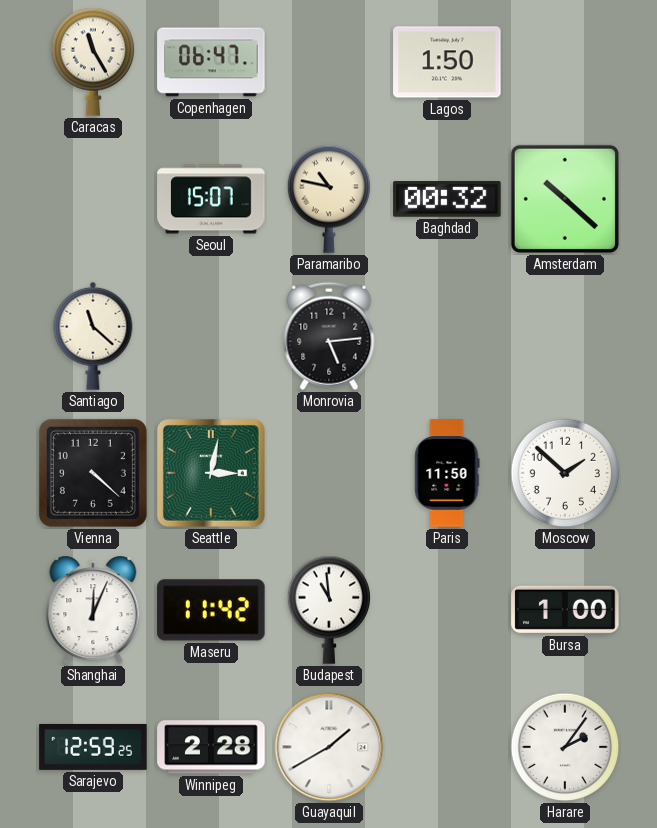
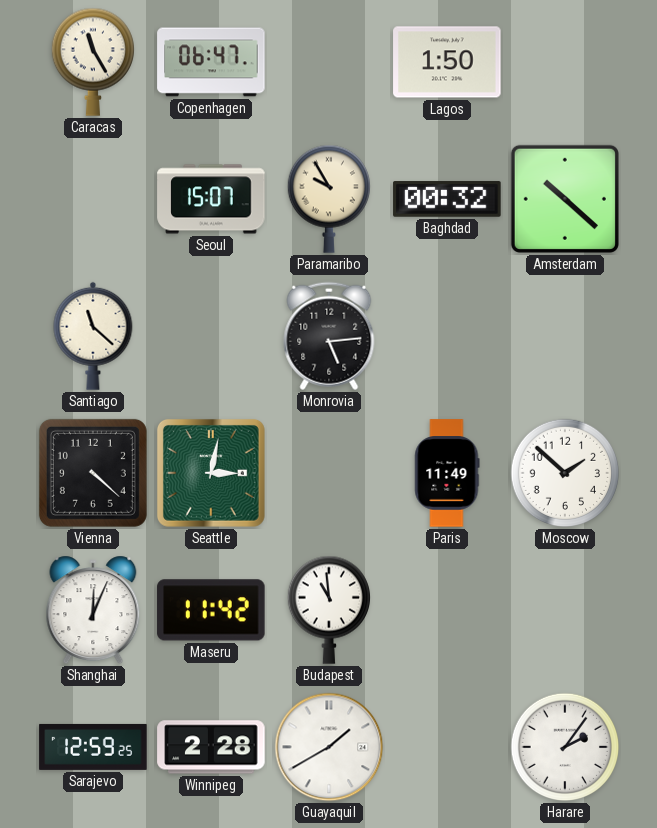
Paramaribo: 10:47 -> 9:55 (328, 199)
Paris: 11:50 -> 11:49 (447, 473)
Bursa: 1:00 -> none (565, 610)
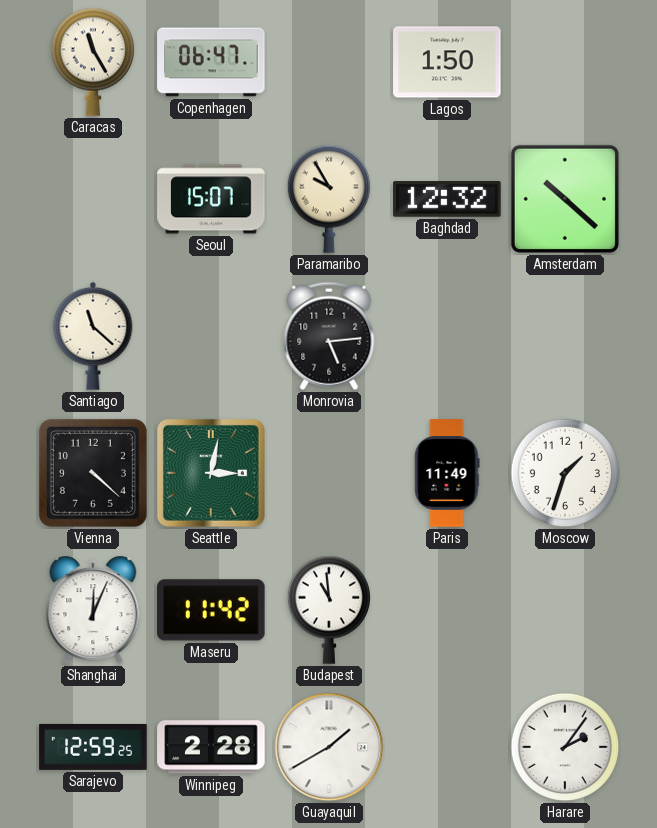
Baghdad: 00:32 -> 12:32 (447, 199)
Moscow: 1:52 -> 1:33 (565, 473)
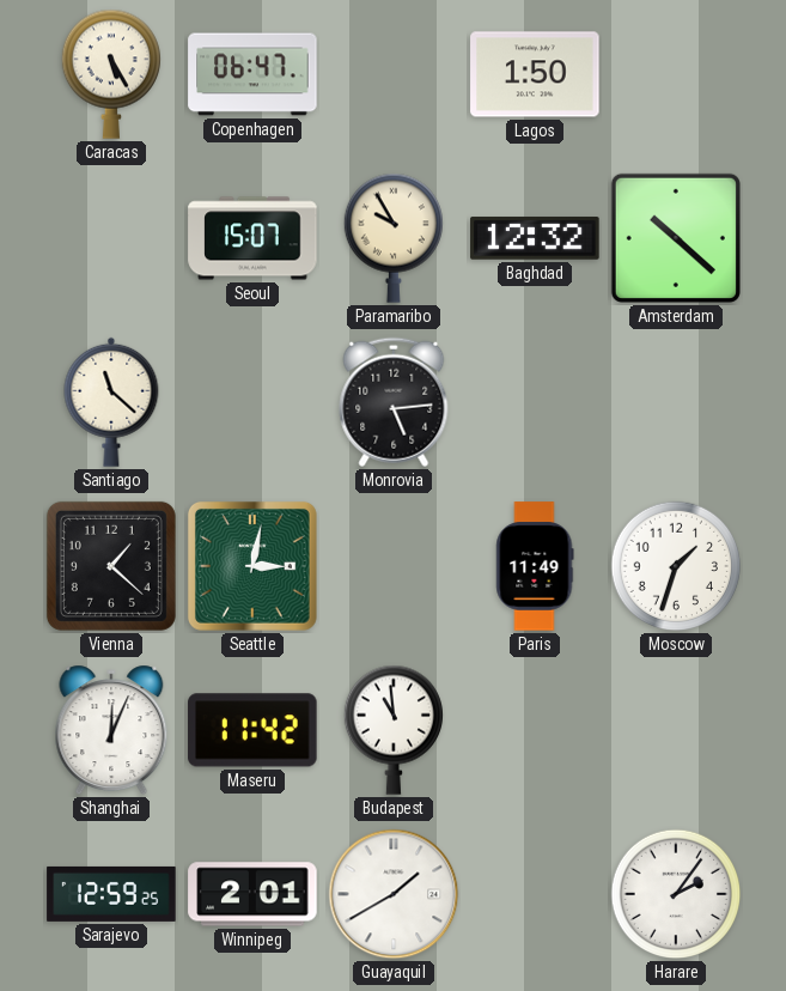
Caracas: 11:25 -> 5:25 (110, 74)
Vienna: 4:22 -> 1:22 (111, 566)
Winnipeg: 2:28 -> 2:01 (252, 894)
